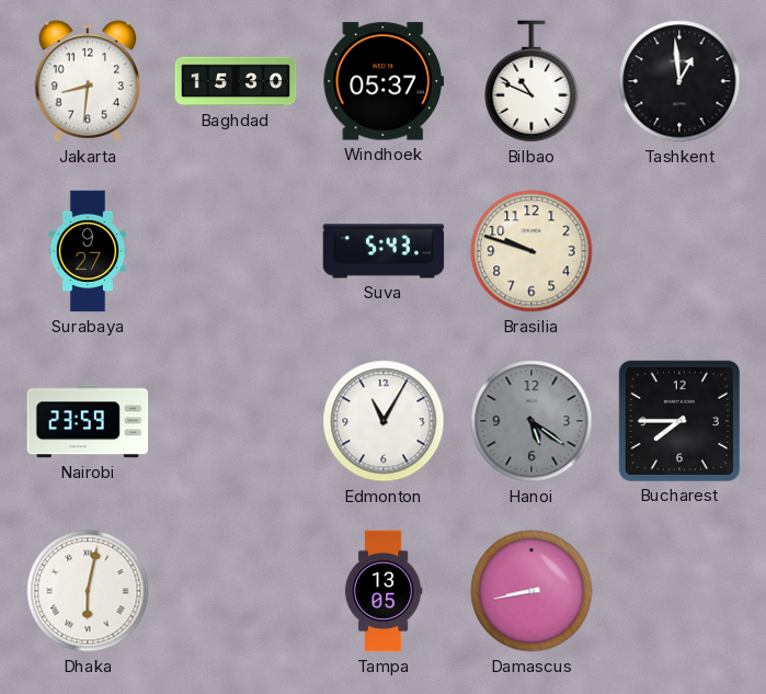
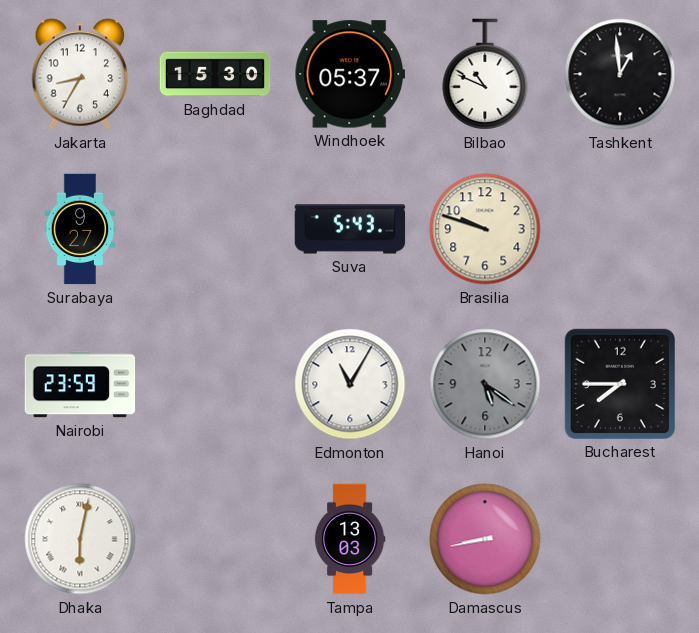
Jakarta: 8:31 -> 8:35 (80, 74)
Tampa: 13:05 -> 13:03 (350, 539)
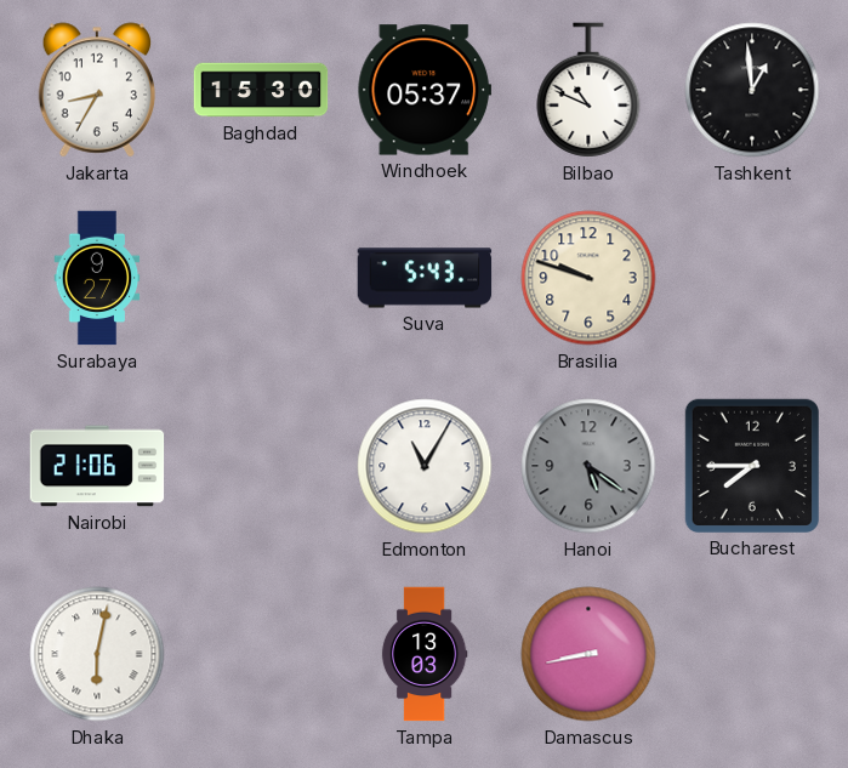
Nairobi: 23:59 -> 21:06 (97, 466)
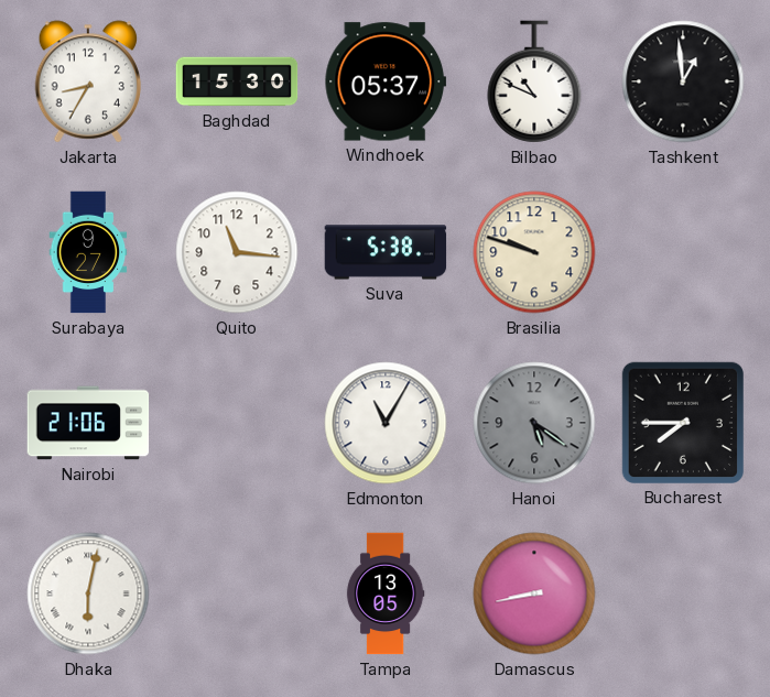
Quito: none -> 11:16 (237, 252)
Suva: 5:43 -> 5:38 (386, 252)
Tampa: 13:03 -> 13:05 (386, 593)
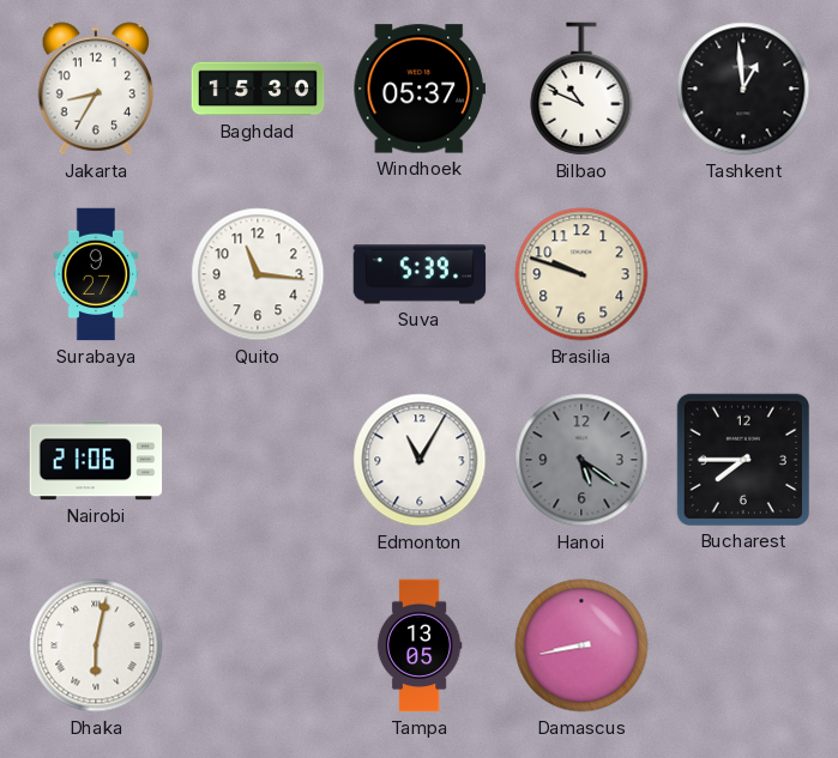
Suva: 5:38 -> 5:39 (420, 274)
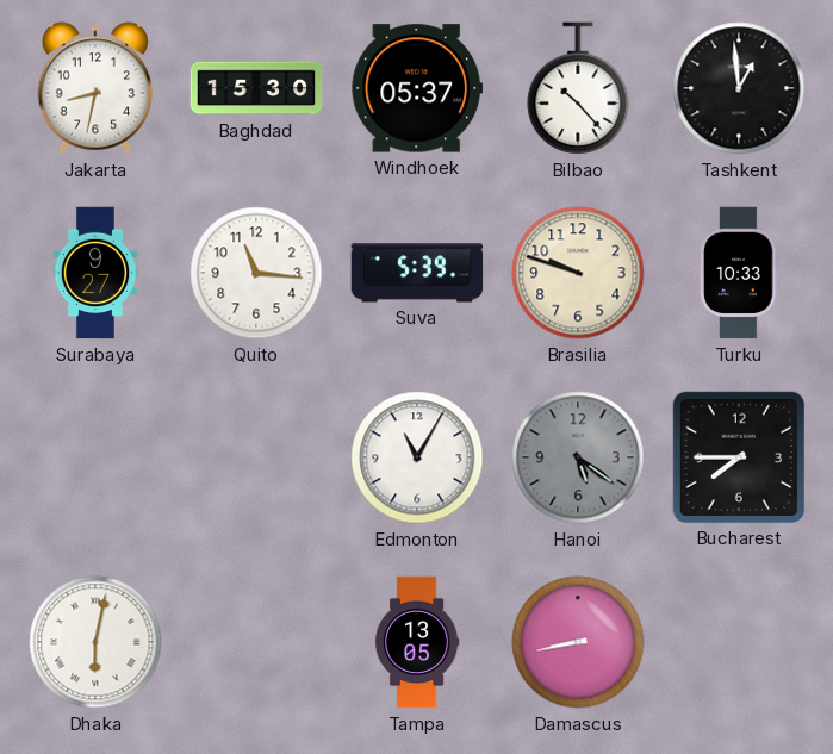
Jakarta: 8:35 -> 8:32 (95, 88)
Bilbao: 10:49 -> 10:23 (578, 88)
Turku: none -> 10:33 (739, 273)
Nairobi: 21:06 -> none (96, 460)
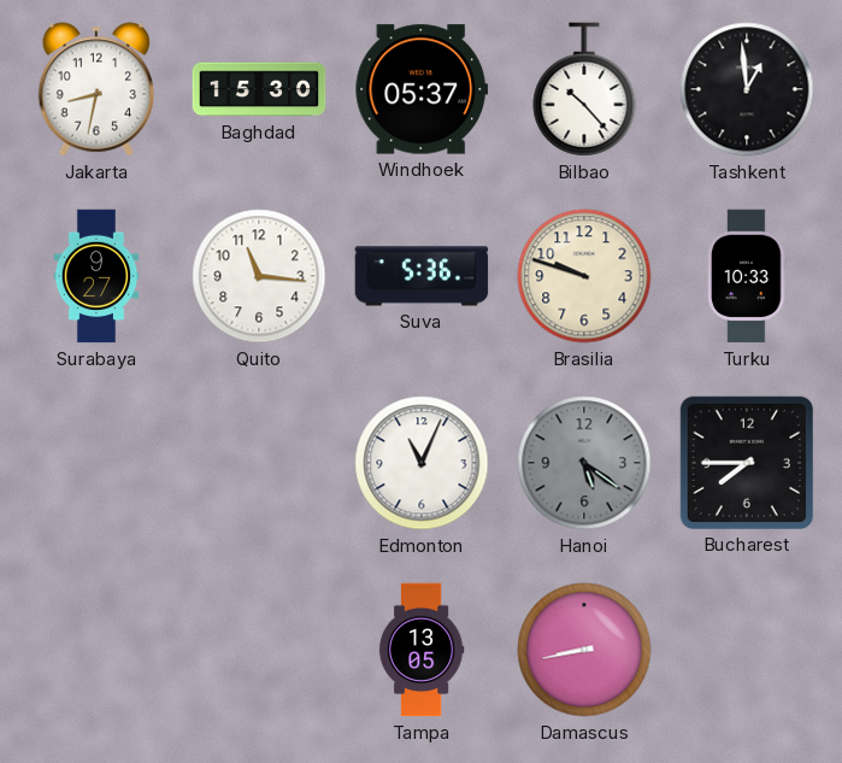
Suva: 5:39 -> 5:36 (422, 276)
Edmonton: 11:05 -> 11:04 (422, 463)
Dhaka: 6:02 -> none (95, 642)
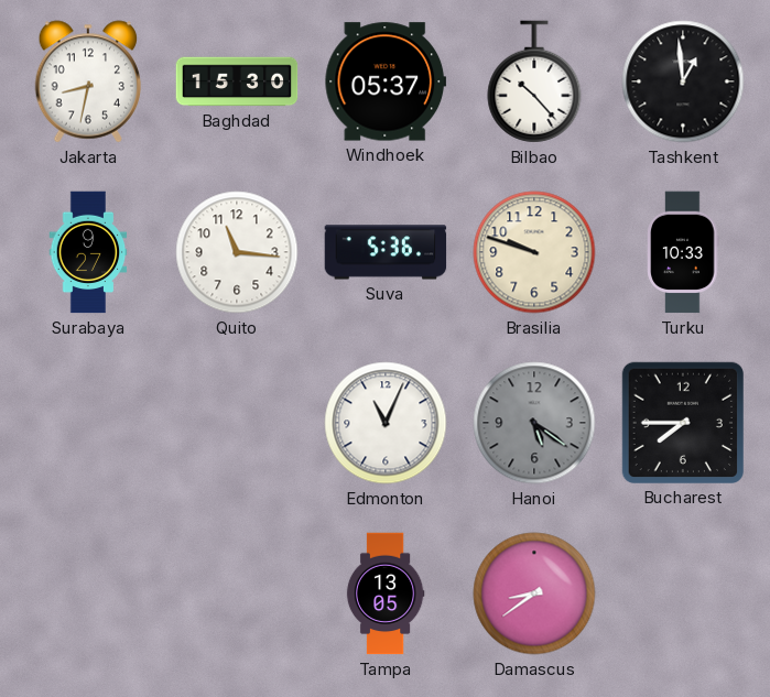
Damascus: 8:43 -> 8:39 (534, 593)
